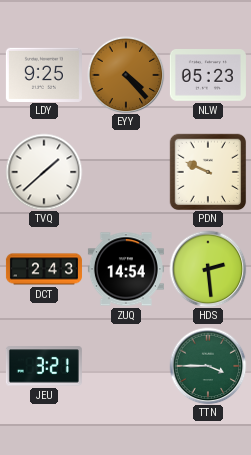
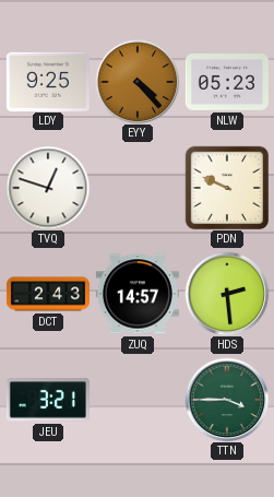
TVQ: 1:38 -> 12:48 (48, 188)
ZUQ: 14:54 -> 14:57 (138, 294)
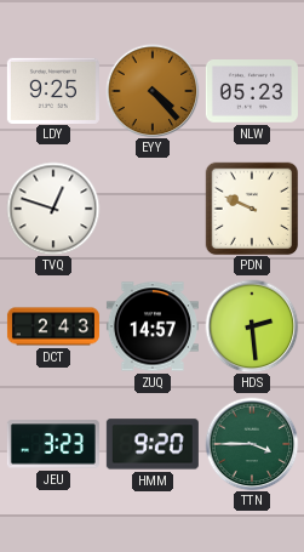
JEU: 3:21 -> 3:23 (53, 444)
HMM: none -> 9:20 (153, 444)
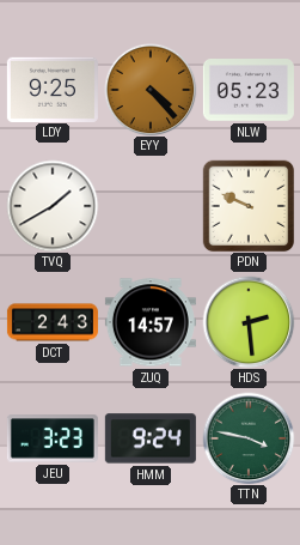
TVQ: 12:48 -> 1:40 (53, 206)
HMM: 9:20 -> 9:24 (151, 438)
TTN: 3:45 -> 3:47 (249, 438)
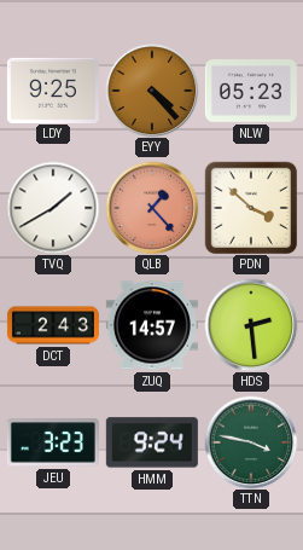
QLB: none -> 1:23 (152, 208)
PDN: 9:49 -> 3:52 (251, 208)
